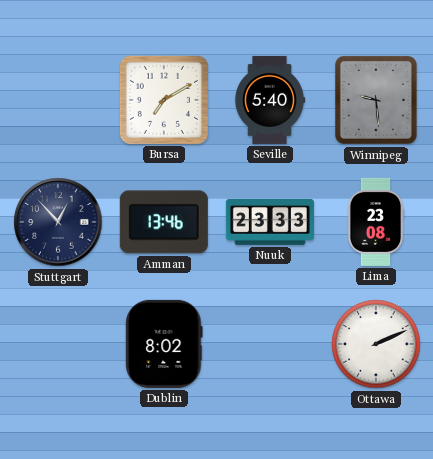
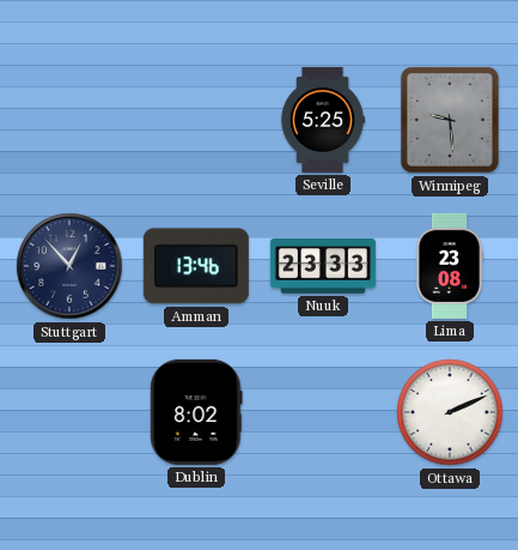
Bursa: 7:10 -> none (164, 100)
Seville: 5:40 -> 5:25 (323, 120)
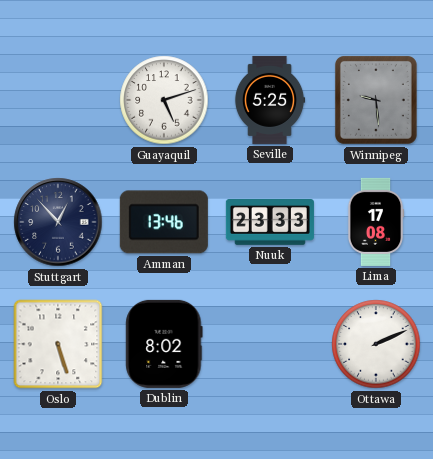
Guayaquil: none -> 5:12 (164, 100)
Lima: 23:08 -> 17:08 (376, 222)
Oslo: none -> 5:27 (58, 344)
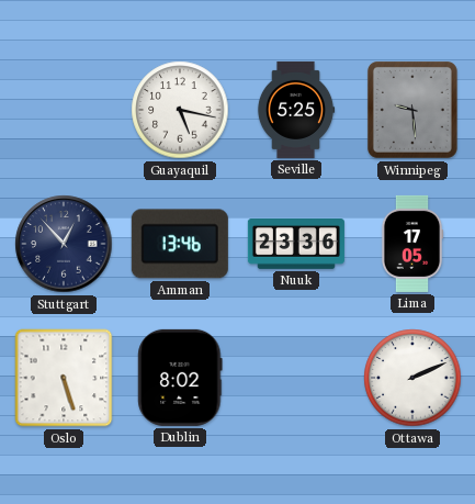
Guayaquil: 5:12 -> 5:17 (180, 110)
Nuuk: 23:33 -> 23:36 (296, 245)
Lima: 17:08 -> 17:05 (412, 244)
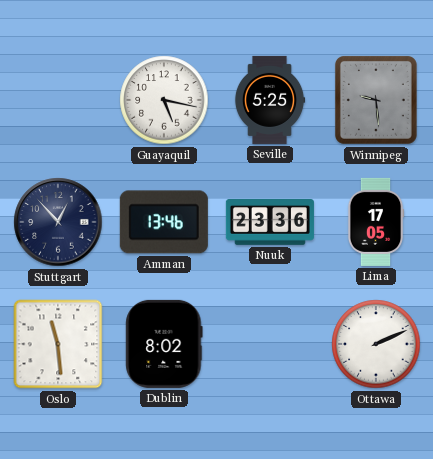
Oslo: 5:27 -> 11:29 (58, 344)
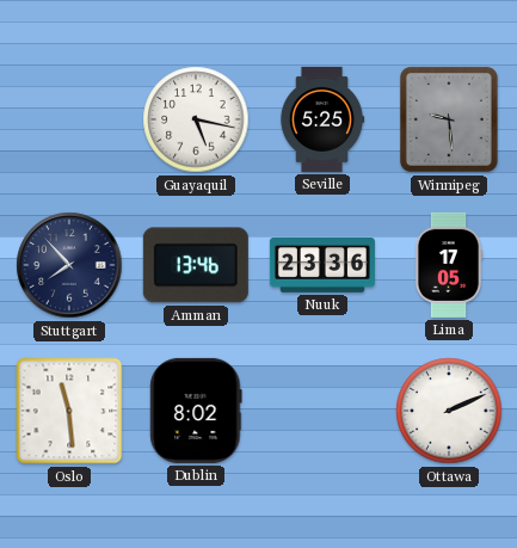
Stuttgart: 12:53 -> 7:53 (69, 265)
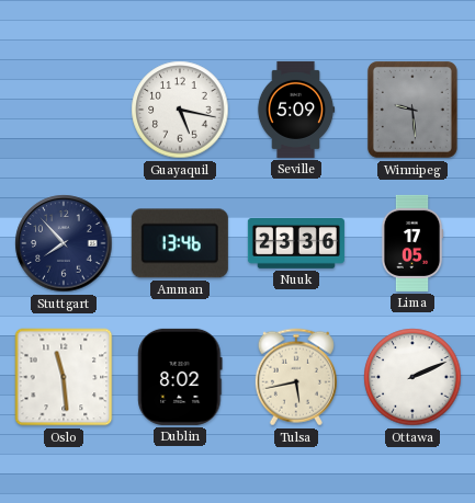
Seville: 5:25 -> 5:09 (296, 110)
Tulsa: none -> 5:43 (296, 377)
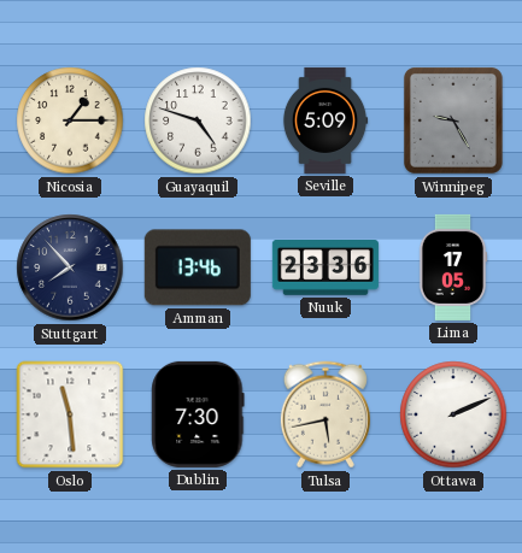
Nicosia: none -> 1:15 (70, 120)
Guayaquil: 5:17 -> 4:48 (198, 120)
Winnipeg: 9:29 -> 9:25 (453, 120)
Dublin: 8:02 -> 7:30 (198, 414)
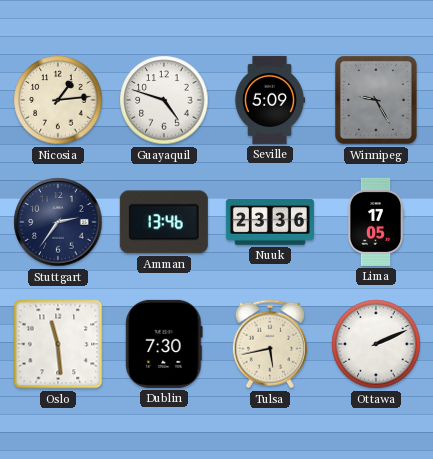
Nicosia: 1:15 -> 1:14 (58, 100)
Stuttgart: 7:53 -> 2:36 (58, 222)
